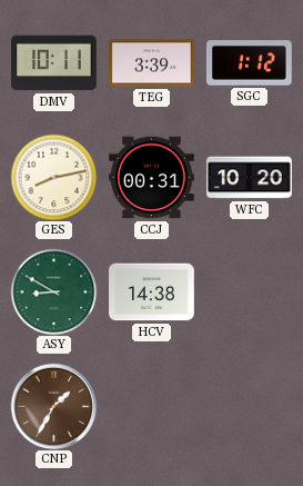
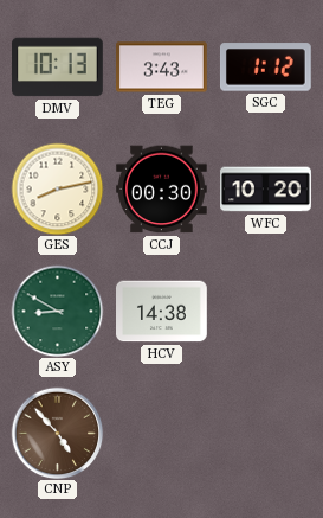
DMV: 10:11 -> 10:13 (58, 68)
TEG: 3:39 -> 3:43 (162, 68)
CCJ: 00:31 -> 00:30 (162, 190)
CNP: 1:35 -> 4:53 (57, 433)
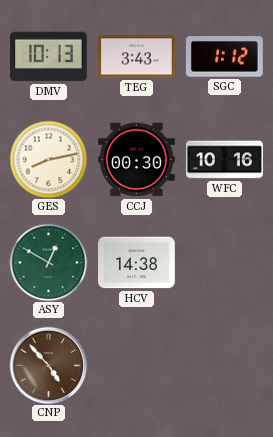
WFC: 10:20 -> 10:16 (225, 160)
ASY: 8:50 -> 12:50 (48, 262)
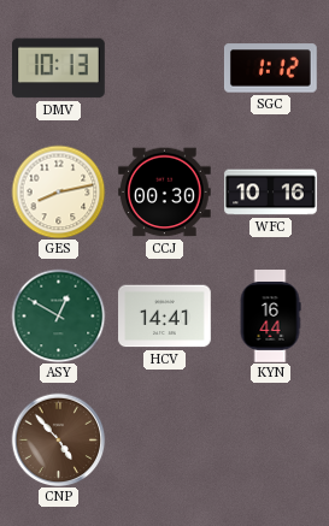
TEG: 3:43 -> none (137, 57)
HCV: 14:38 -> 14:41 (165, 317)
KYN: none -> 16:44 (270, 317)
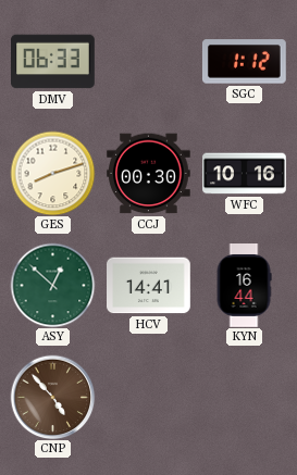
DMV: 10:13 -> 06:33 (53, 62)
GES: 8:13 -> 8:12 (52, 173)
ASY: 12:50 -> 12:52 (52, 285)
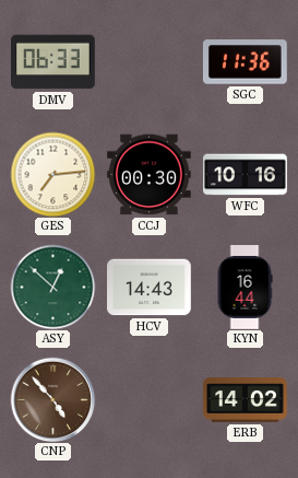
SGC: 1:12 -> 11:36 (245, 62)
GES: 8:12 -> 7:14 (52, 174)
HCV: 14:41 -> 14:43 (150, 288)
ERB: none -> 14:02 (246, 400)
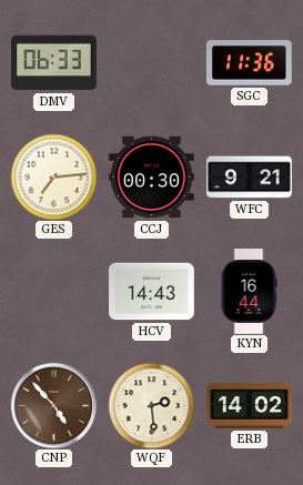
WFC: 10:16 -> 9:21 (250, 178)
ASY: 12:52 -> none (52, 287)
WQF: none -> 2:29 (151, 405)
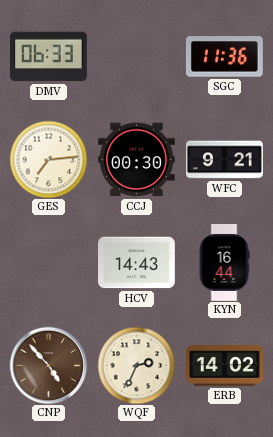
WQF: 2:29 -> 2:34 (136, 365)
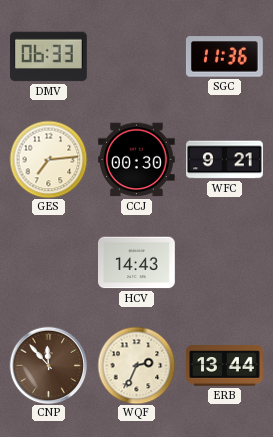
KYN: 16:44 -> none (224, 263)
CNP: 4:53 -> 11:53 (48, 365)
ERB: 14:02 -> 13:44 (225, 366)
